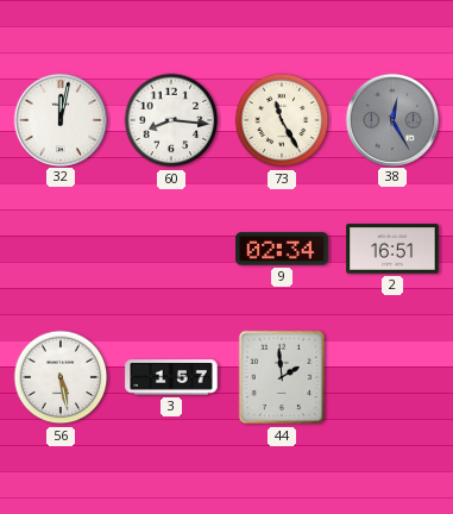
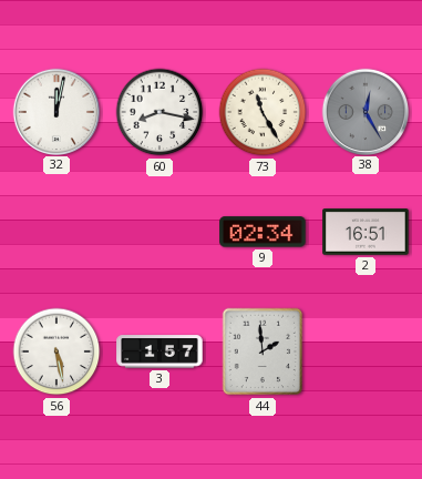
60: 8:16 -> 8:17 (159, 112)
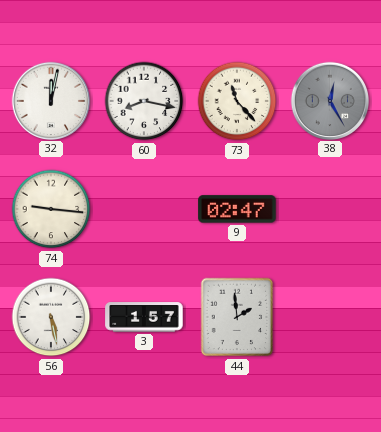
73: 11:25 -> 11:23 (237, 101)
74: none -> 9:16 (51, 209)
9: 02:34 -> 02:47 (237, 209)
2: 16:51 -> none (366, 232)
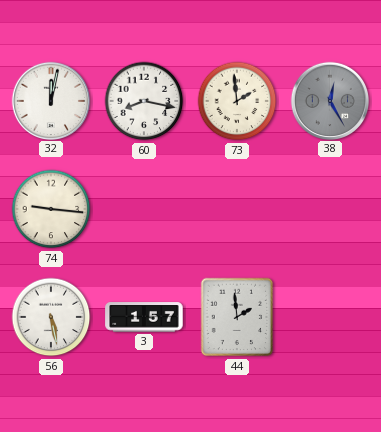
73: 11:23 -> 1:59 (237, 101)
9: 02:47 -> none (237, 209)
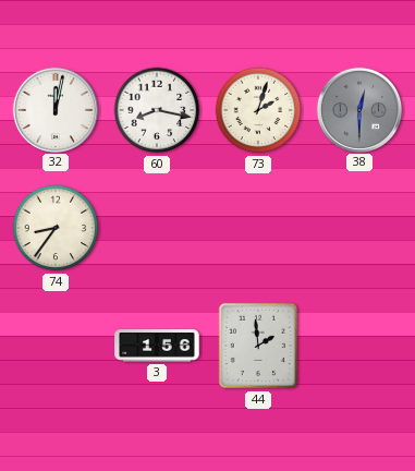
73: 1:59 -> 2:03 (258, 110)
38: 12:25 -> 12:30 (358, 109)
74: 9:16 -> 8:36 (56, 228)
56: 5:28 -> none (51, 317)
3: 1:57 -> 1:56 (157, 346)
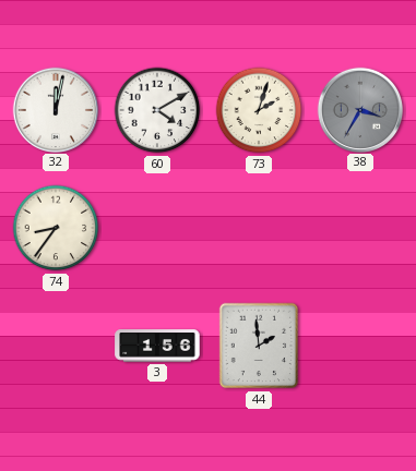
60: 8:17 -> 4:10 (157, 110)
38: 12:30 -> 3:35 (359, 109)
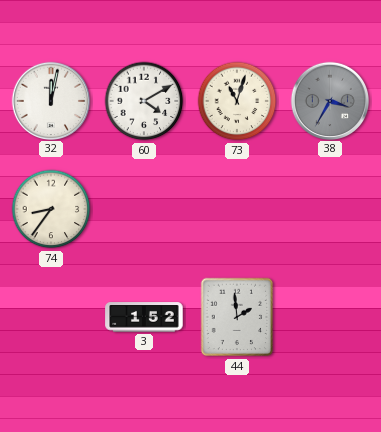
73: 2:03 -> 11:03 (237, 101)
3: 1:56 -> 1:52 (144, 317)
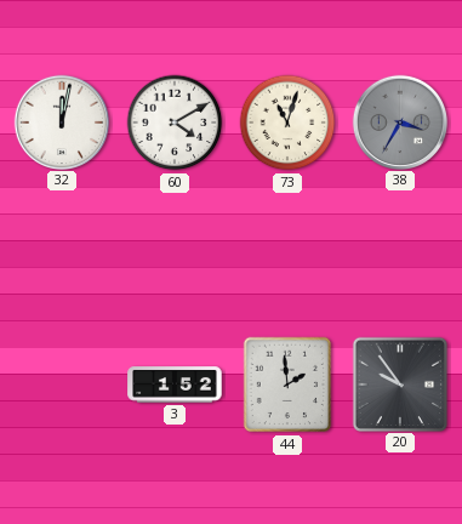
74: 8:36 -> none (51, 209)
20: none -> 9:54 (399, 383)
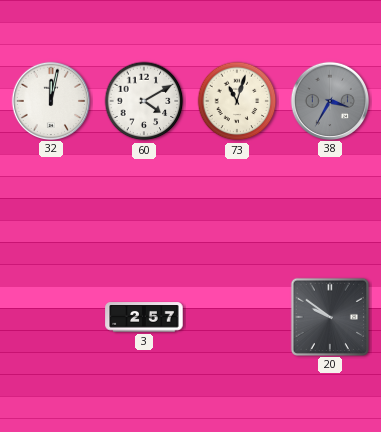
3: 1:52 -> 2:57 (144, 317)
44: 1:59 -> none (287, 385)
20: 9:54 -> 9:51 (329, 316)
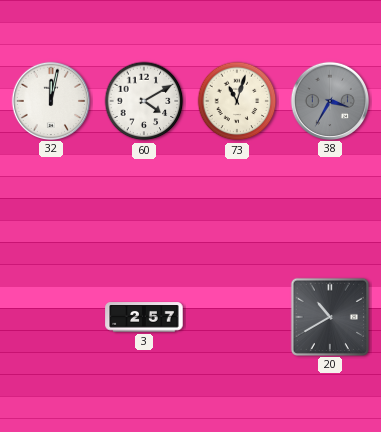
20: 9:51 -> 10:40 (329, 316)
